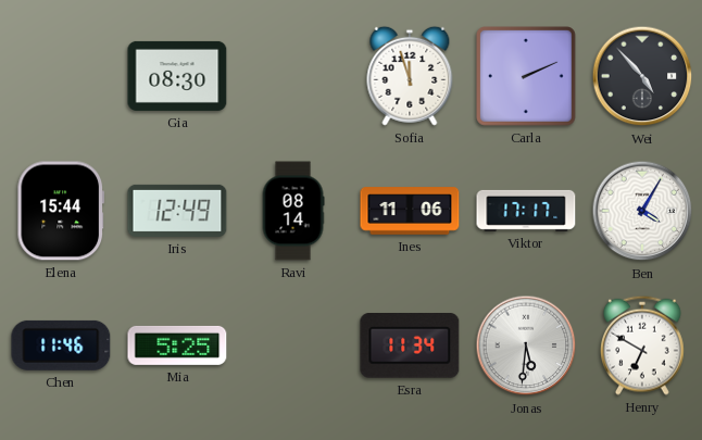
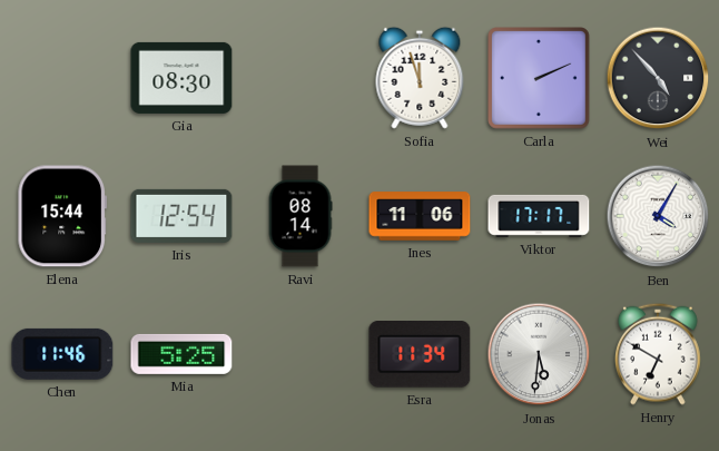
Iris: 12:49 -> 12:54 (181, 216)
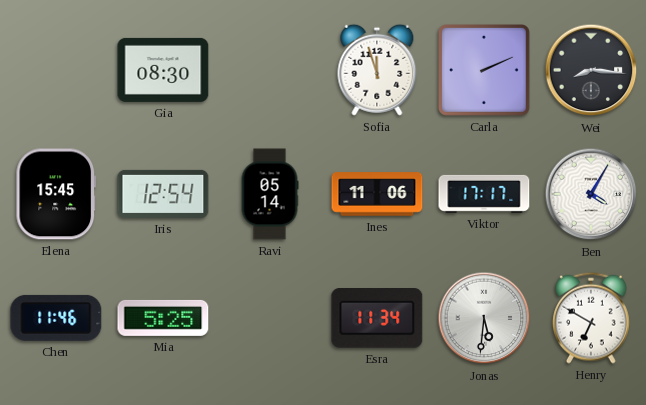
Wei: 4:53 -> 8:16 (591, 70)
Elena: 15:44 -> 15:45 (56, 194)
Ravi: 08:14 -> 05:14 (270, 194)
